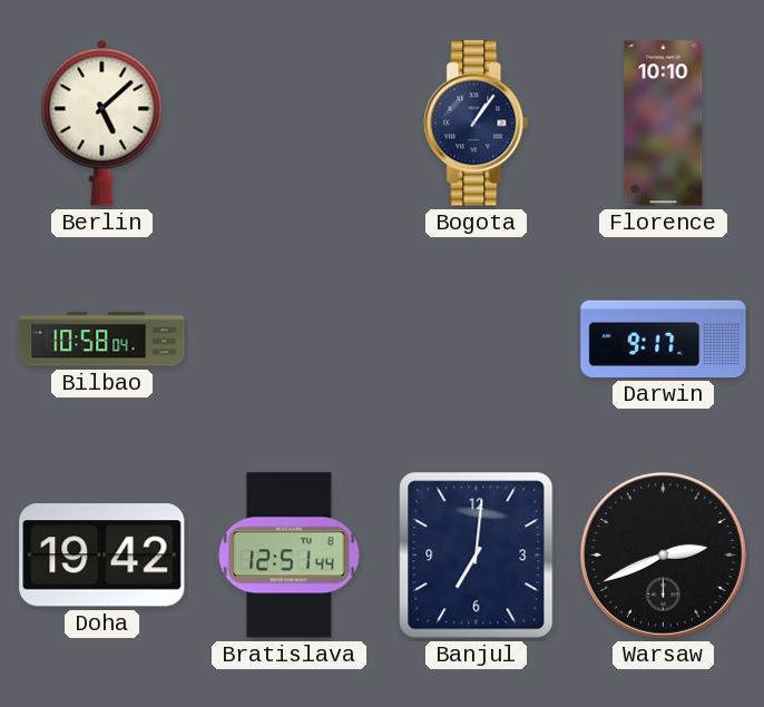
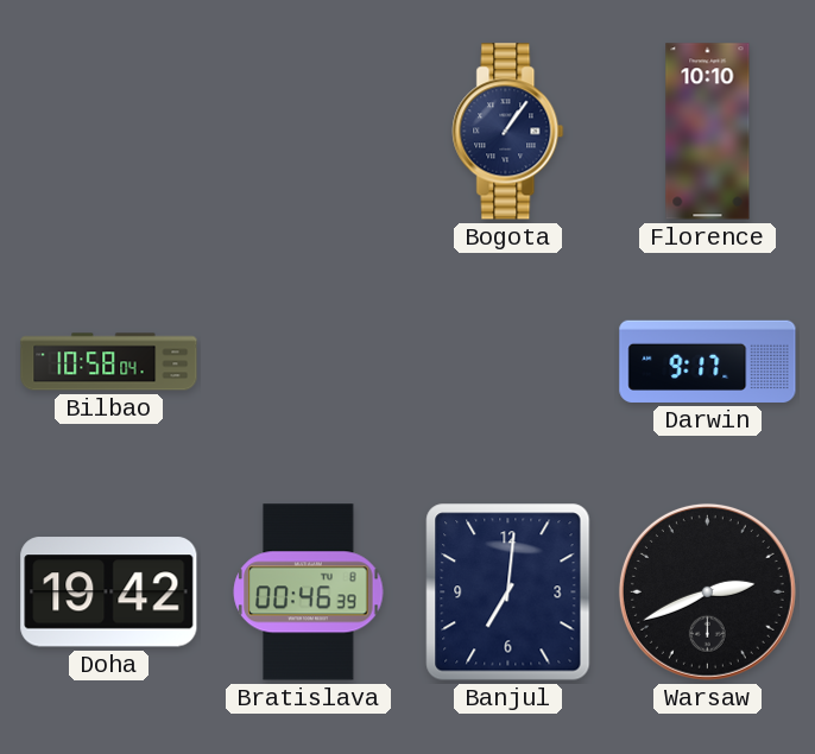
Berlin: 5:08 -> none (102, 122)
Bratislava: 12:51 -> 00:46 (309, 593)
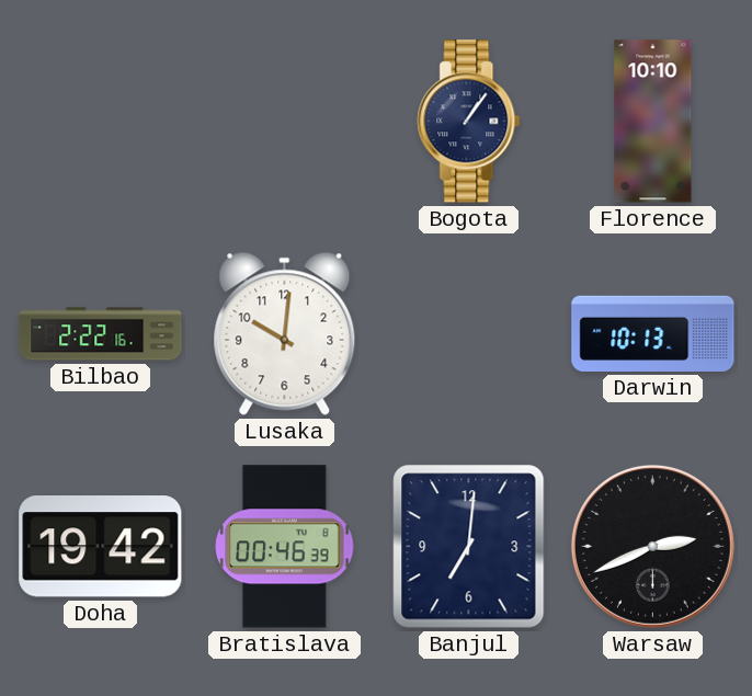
Bilbao: 10:58 -> 2:22 (101, 334)
Lusaka: none -> 10:01 (285, 333)
Darwin: 9:17 -> 10:13 (653, 333)
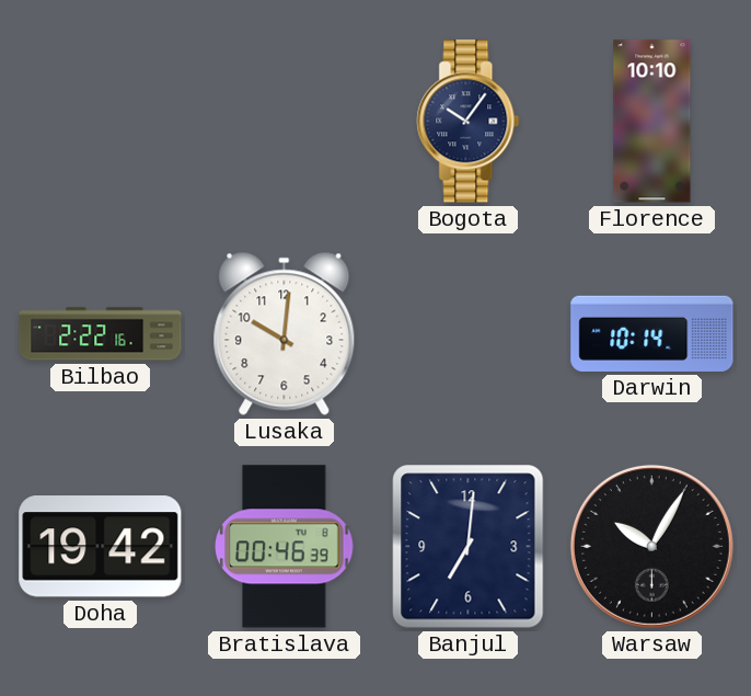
Bogota: 1:06 -> 10:06 (469, 122)
Darwin: 10:13 -> 10:14 (652, 333)
Warsaw: 2:41 -> 10:05 (651, 546)
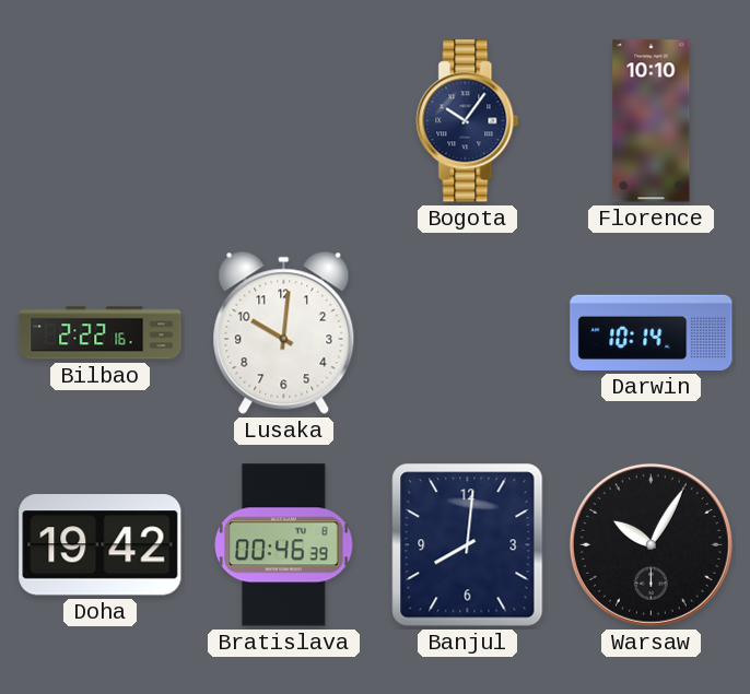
Banjul: 7:01 -> 8:01 (468, 545)
